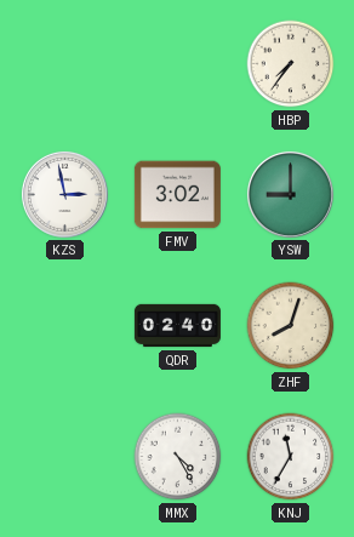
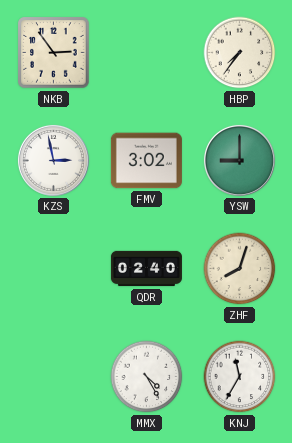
NKB: none -> 2:54 (54, 53)
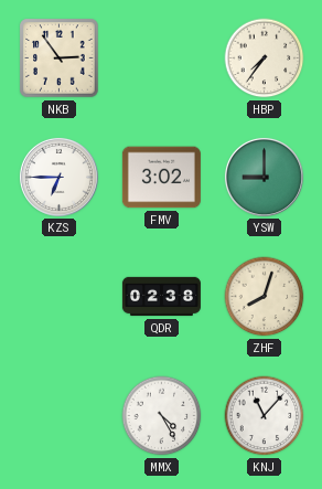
KZS: 2:58 -> 6:45 (58, 177)
QDR: 02:40 -> 02:38 (161, 297)
KNJ: 11:35 -> 11:07 (265, 416)
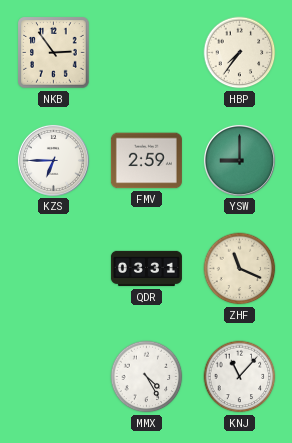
FMV: 3:02 -> 2:59 (146, 161)
QDR: 02:38 -> 03:31 (146, 269)
ZHF: 8:03 -> 11:19 (240, 269)
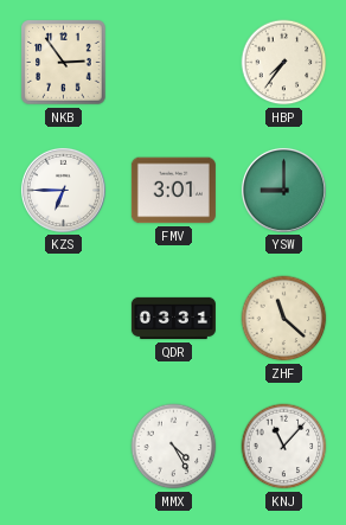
FMV: 2:59 -> 3:01 (173, 191)
ZHF: 11:19 -> 11:22 (284, 319)
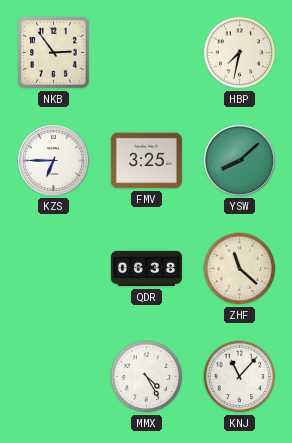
HBP: 7:36 -> 7:32 (240, 53)
FMV: 3:01 -> 3:25 (146, 161)
YSW: 9:00 -> 8:08 (239, 160)
QDR: 03:31 -> 06:38 (146, 269)
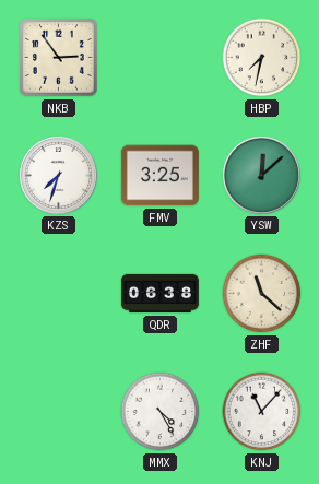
KZS: 6:45 -> 7:33 (58, 175)
YSW: 8:08 -> 12:08 (261, 175)
